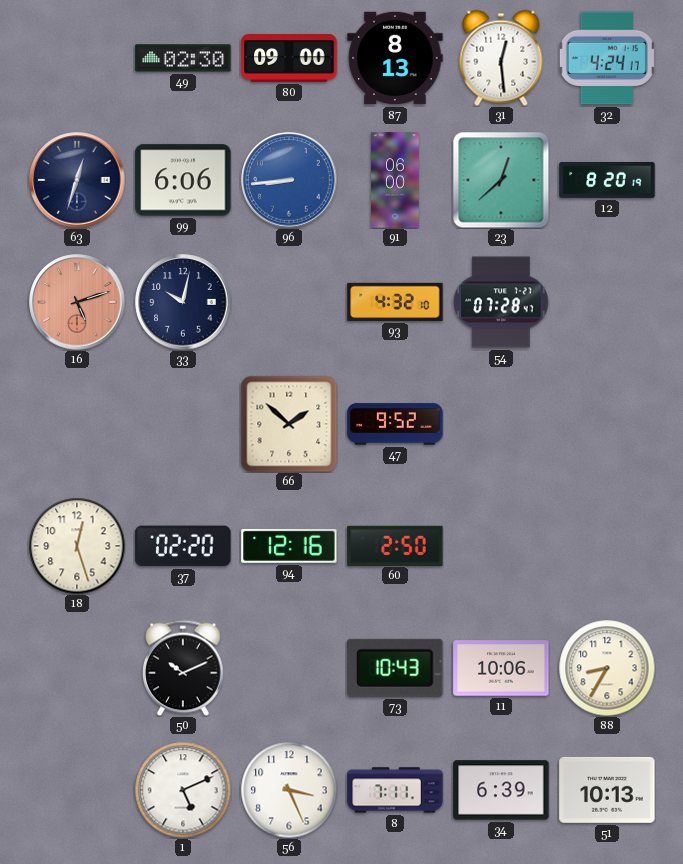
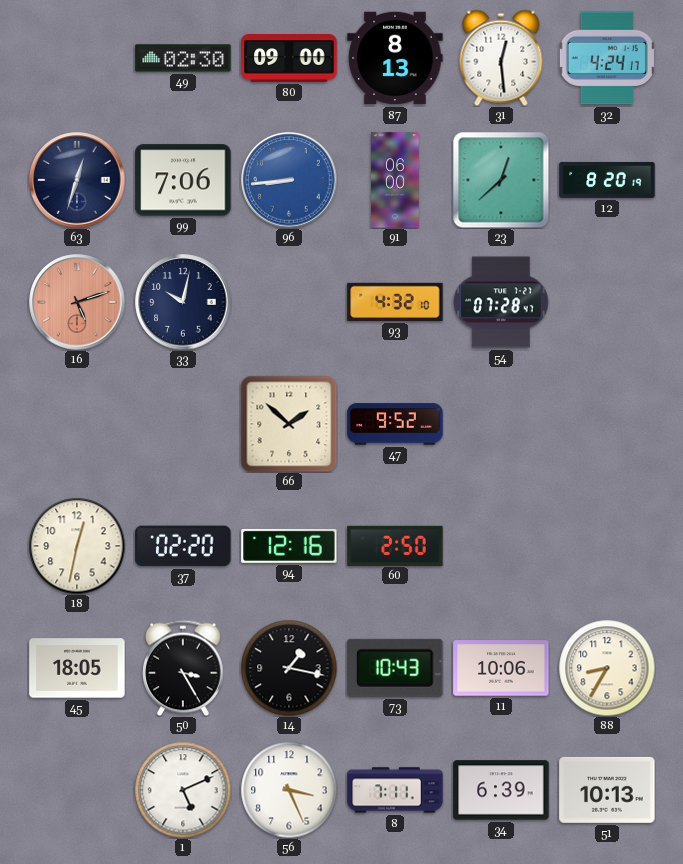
99: 6:06 -> 7:06 (183, 180)
18: 12:27 -> 12:32 (77, 546)
45: none -> 18:05 (77, 668)
50: 10:11 -> 3:25 (184, 668)
14: none -> 1:17 (289, 668)
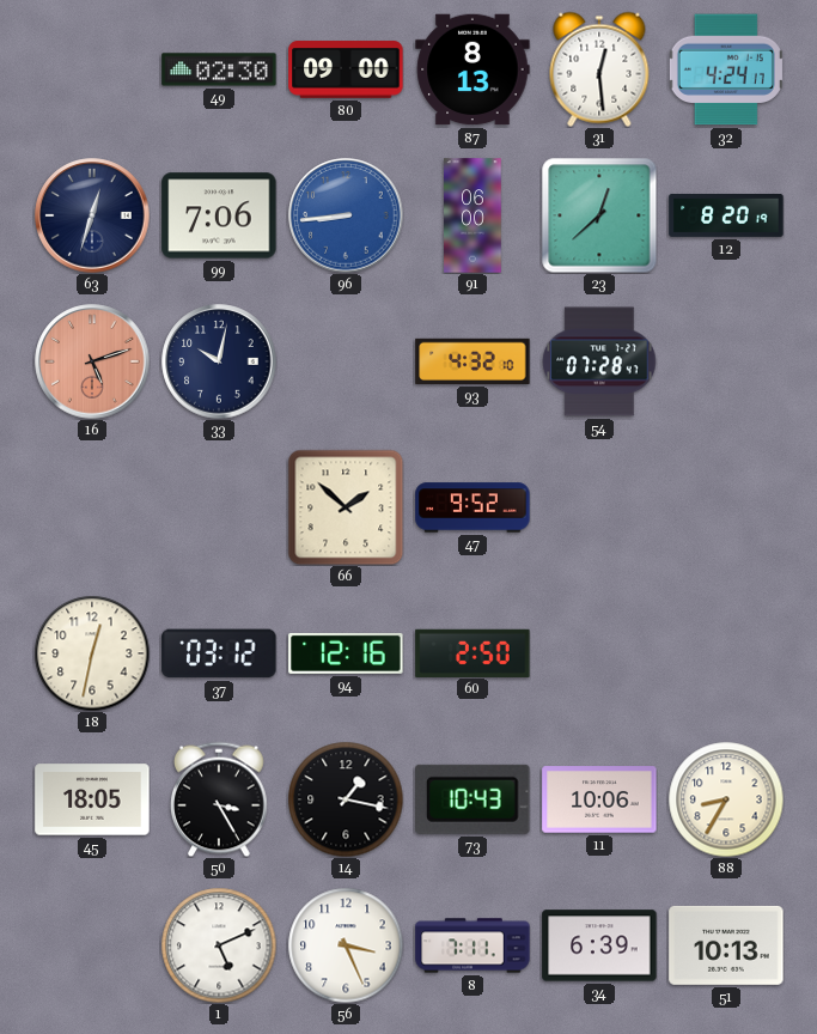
37: 02:20 -> 03:12 (219, 653)
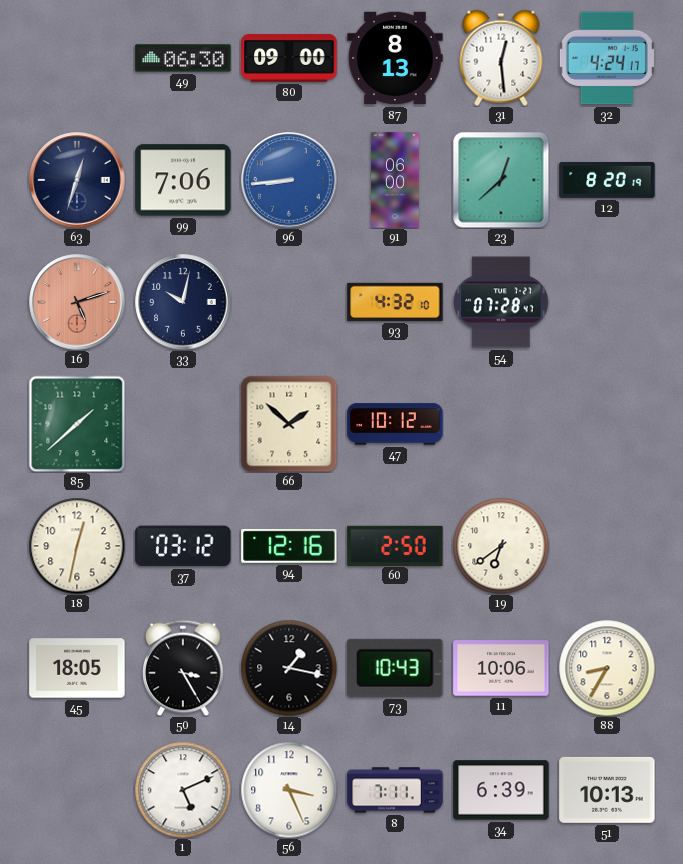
49: 02:30 -> 06:30 (183, 58)
85: none -> 1:38 (77, 424)
47: 9:52 -> 10:12 (395, 424)
19: none -> 6:39 (501, 546)
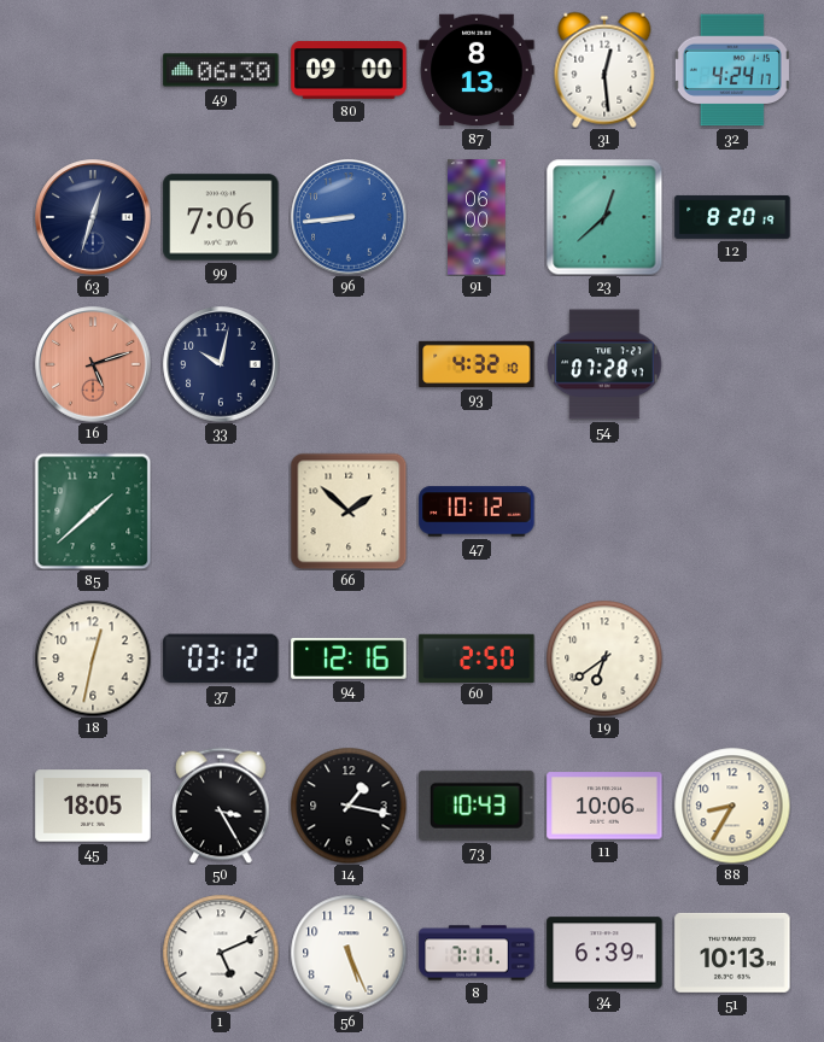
56: 3:26 -> 5:26 (349, 953)
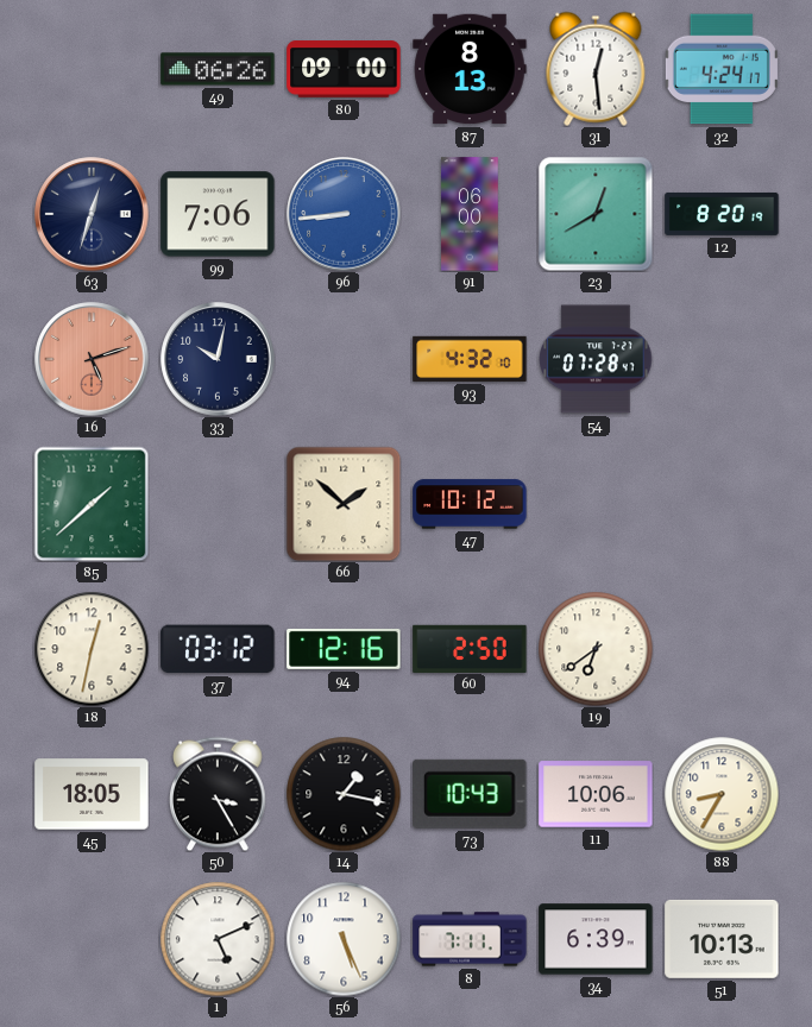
49: 06:30 -> 06:26 (218, 69)
23: 12:38 -> 12:40 (596, 214)
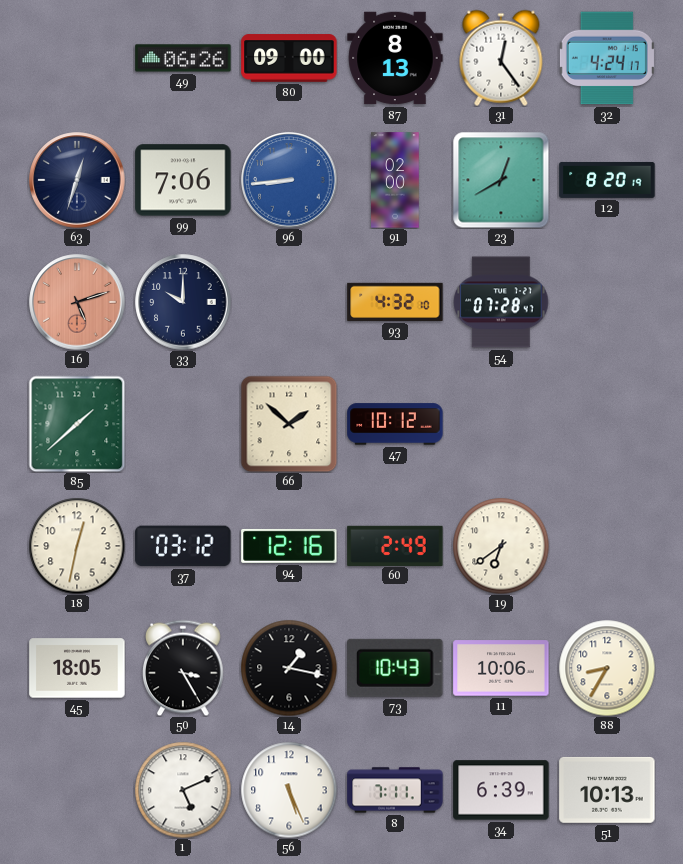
31: 12:29 -> 12:24 (501, 58)
91: 06:00 -> 02:00 (395, 180)
33: 10:02 -> 10:00 (183, 302)
60: 2:50 -> 2:49 (395, 545)
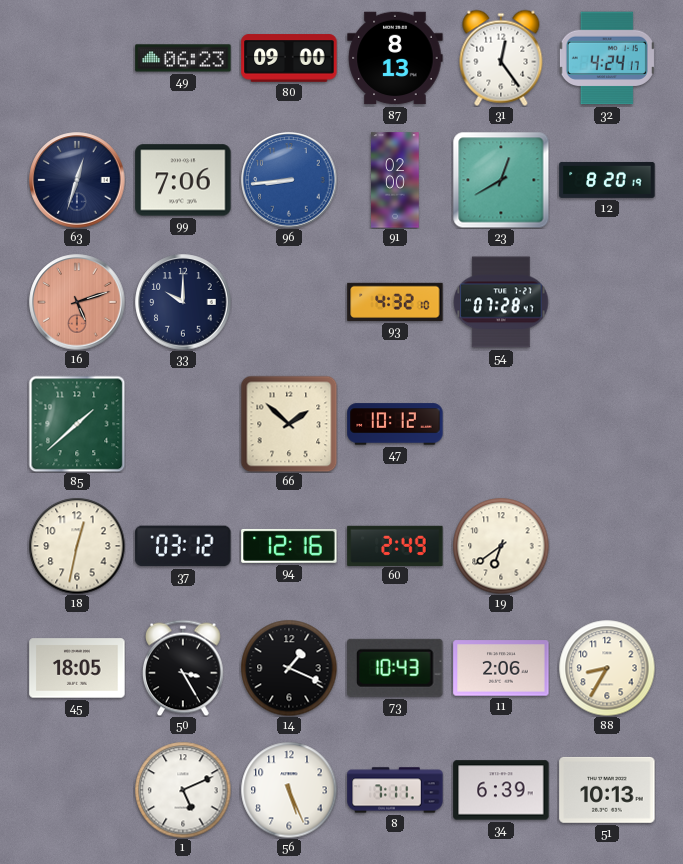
49: 06:26 -> 06:23 (183, 58)
14: 1:17 -> 1:19 (289, 668)
11: 10:06 -> 2:06 (501, 668)
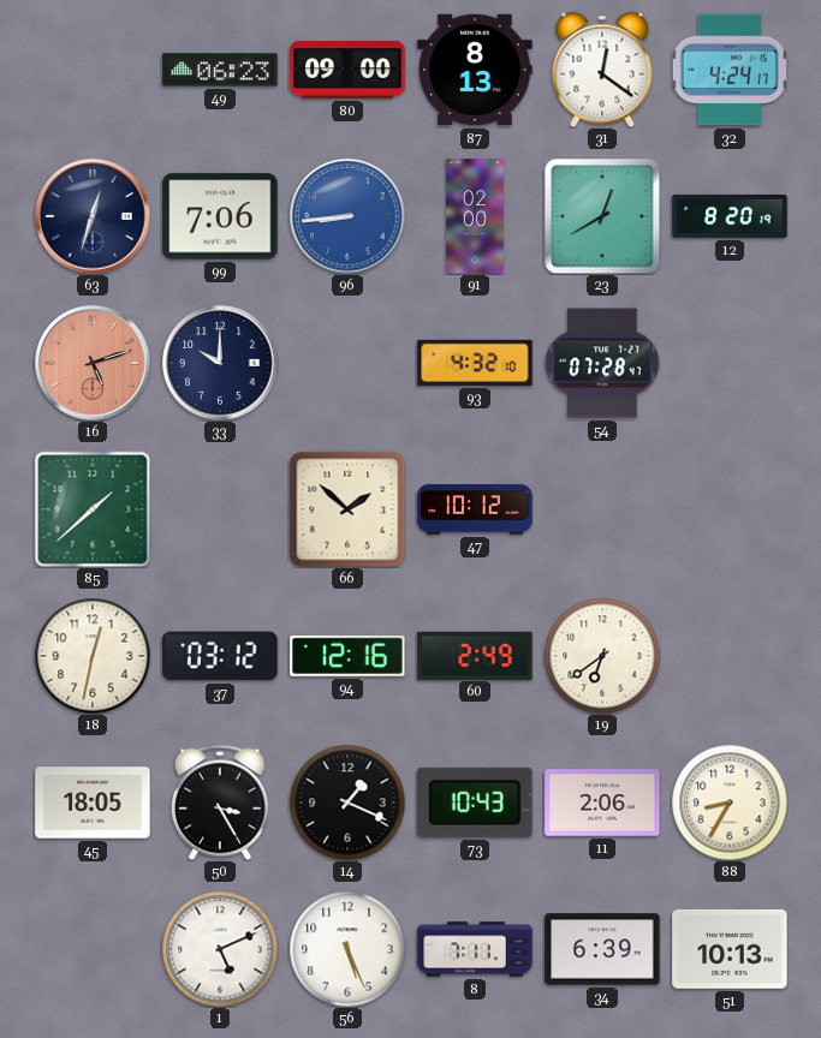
31: 12:24 -> 12:21 (602, 70)
